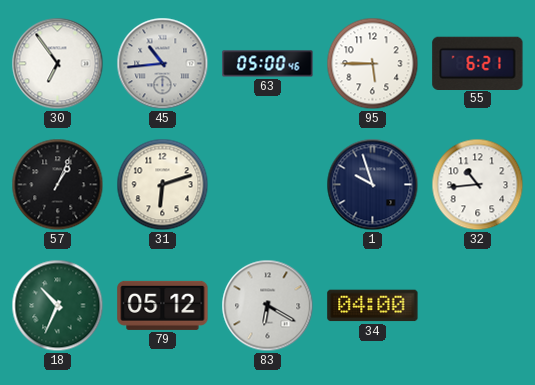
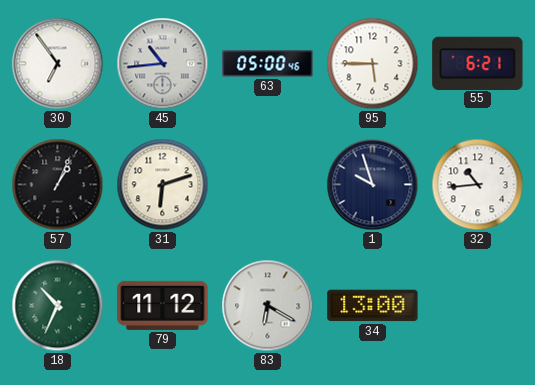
79: 05:12 -> 11:12 (163, 305)
34: 04:00 -> 13:00 (373, 306)
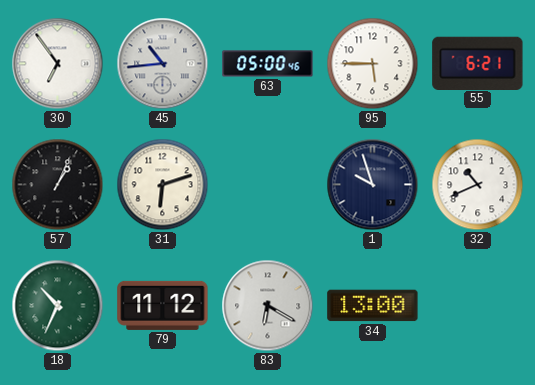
32: 10:44 -> 10:41 (478, 185)
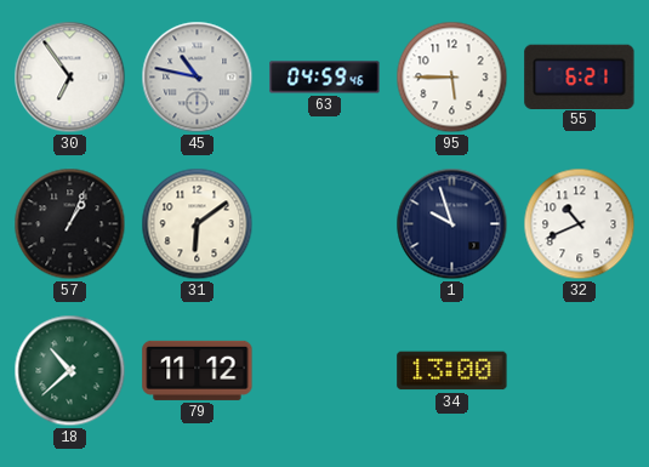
45: 10:44 -> 10:47 (198, 78)
63: 05:00 -> 04:59 (325, 78)
31: 6:12 -> 6:09 (198, 224)
18: 10:34 -> 10:38 (70, 371)
83: 6:20 -> none (268, 306)
